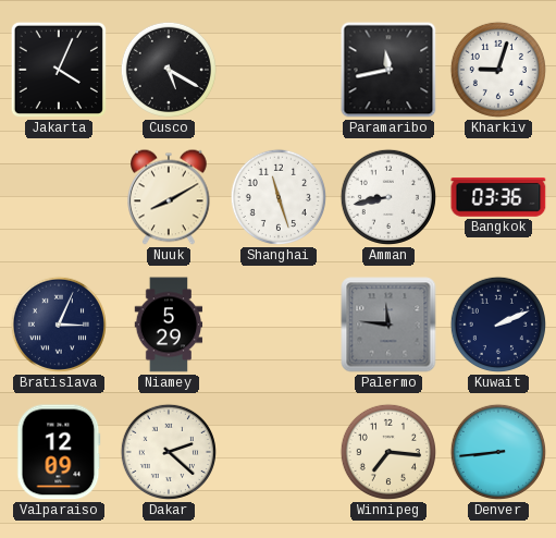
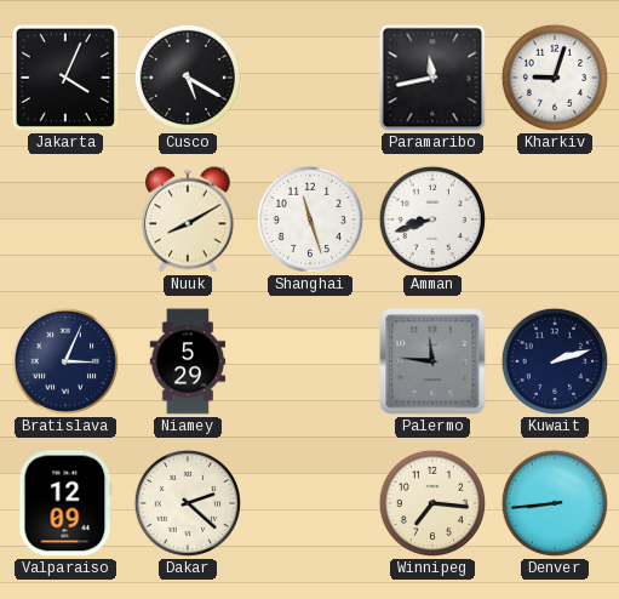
Amman: 8:43 -> 8:42 (432, 219)
Bangkok: 03:36 -> none (498, 198)
Kuwait: 2:11 -> 2:12 (555, 361)
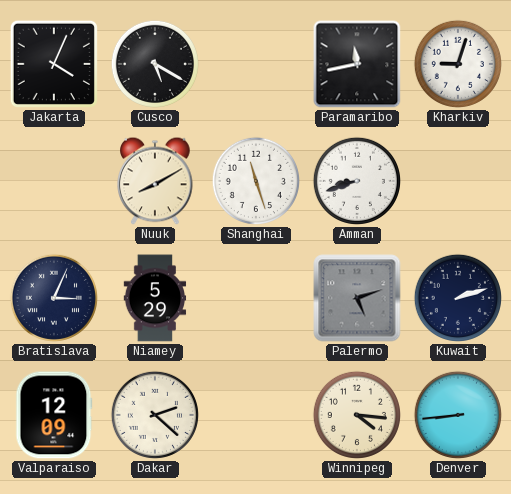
Palermo: 11:46 -> 5:12 (357, 298)
Winnipeg: 7:16 -> 4:16 (357, 415)
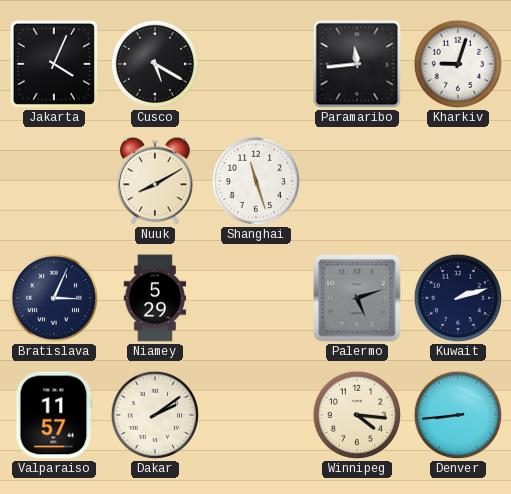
Paramaribo: 11:43 -> 11:44 (357, 64)
Amman: 8:42 -> none (357, 181)
Valparaiso: 12:09 -> 11:57 (54, 415)
Dakar: 2:22 -> 2:09 (155, 415)
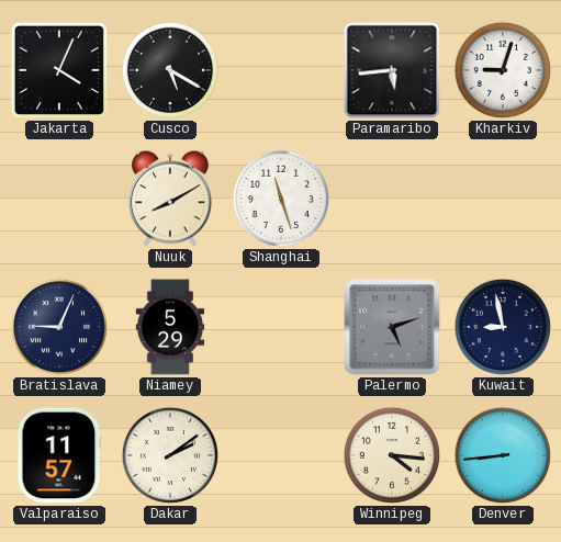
Paramaribo: 11:44 -> 5:44 (392, 70)
Bratislava: 3:04 -> 9:04 (59, 327)
Kuwait: 2:12 -> 8:58 (503, 327)
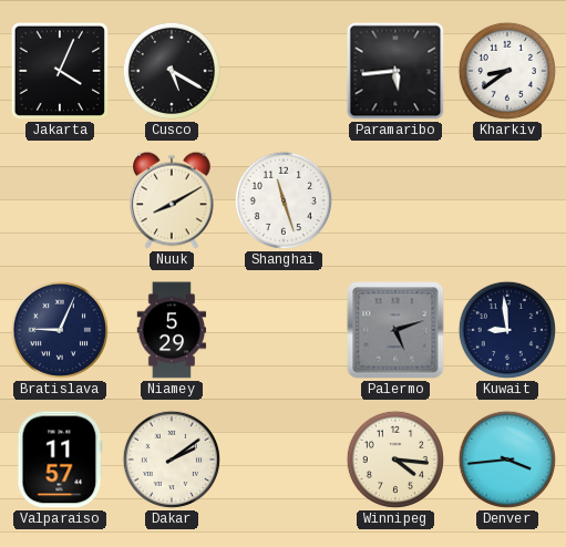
Kharkiv: 9:03 -> 8:39 (507, 71)
Kuwait: 8:58 -> 8:59 (507, 330)
Denver: 8:44 -> 3:44 (507, 460)
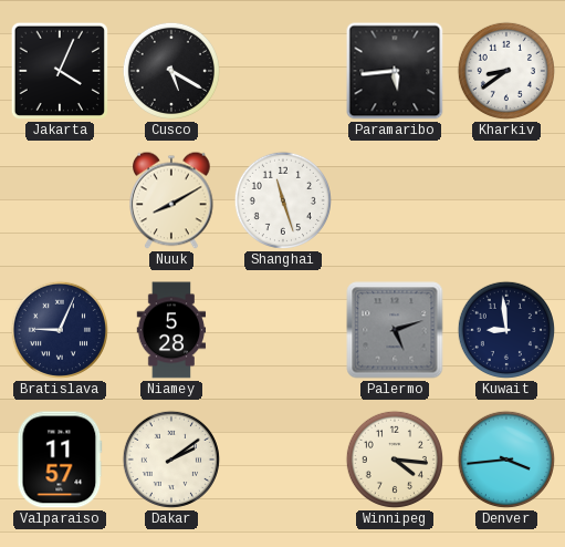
Niamey: 5:29 -> 5:28 (171, 330)
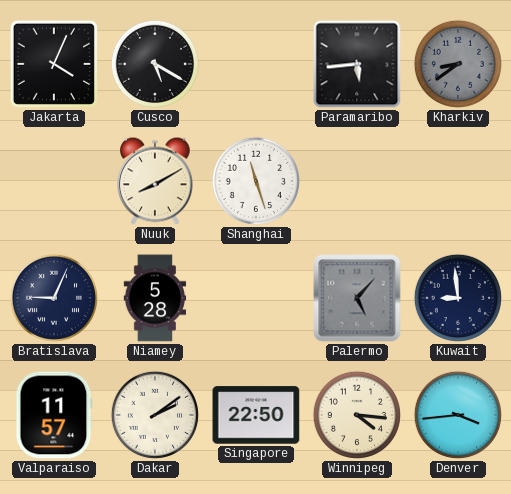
Kharkiv dial: white -> grey (458, 64)
Palermo: 5:12 -> 5:07 (357, 298)
Singapore: none -> 22:50 (256, 415)
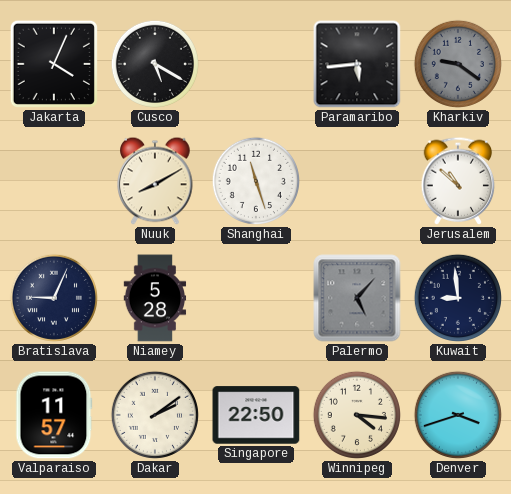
Kharkiv: 8:39 -> 9:21 (458, 64)
Jerusalem: none -> 10:52 (458, 181)
Denver: 3:44 -> 3:42 (458, 415)
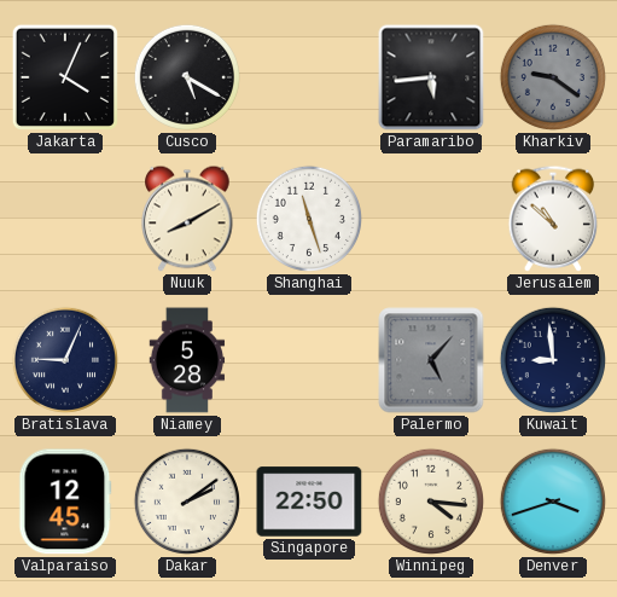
Valparaiso: 11:57 -> 12:45 (65, 502)
